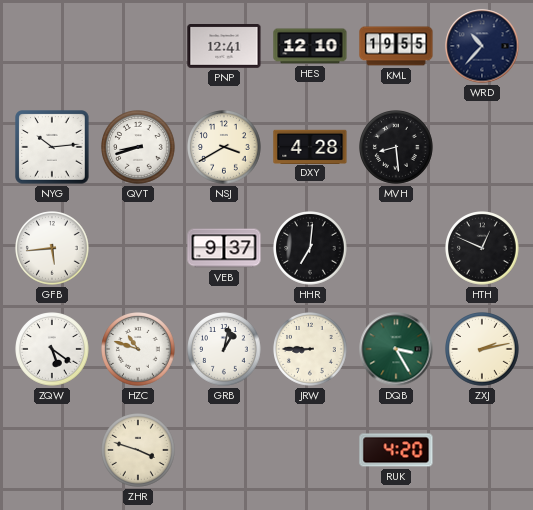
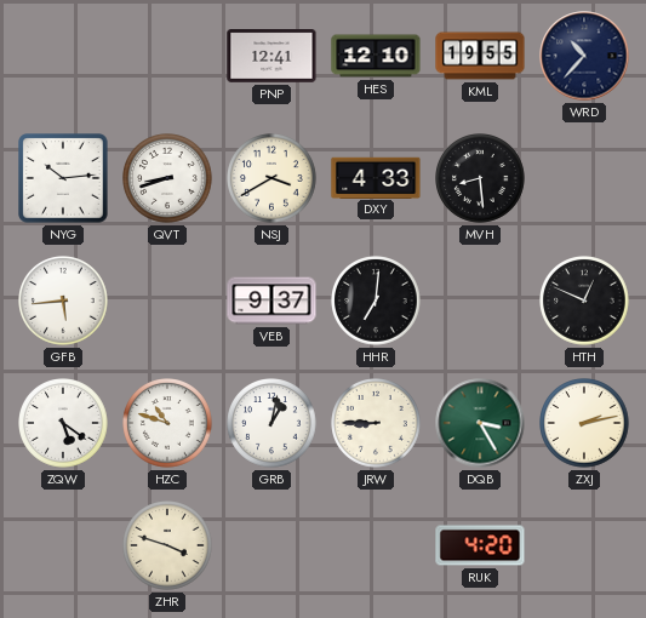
DXY: 4:28 -> 4:33 (376, 177)
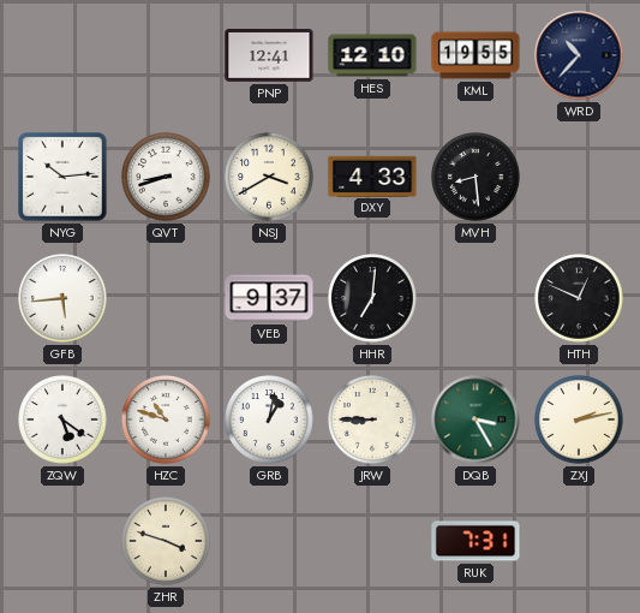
RUK: 4:20 -> 7:31 (475, 541)
